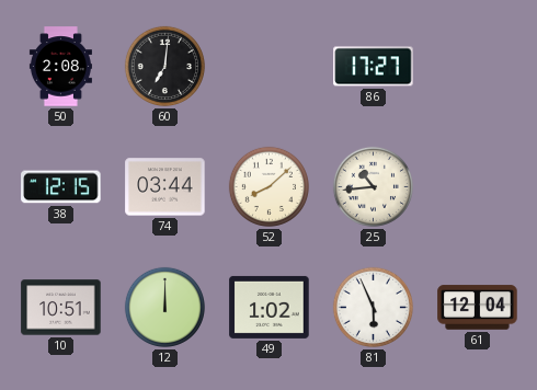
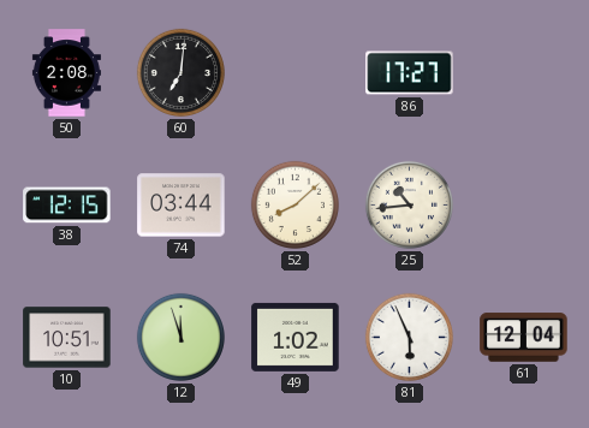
12: 12:00 -> 11:57 (180, 337)
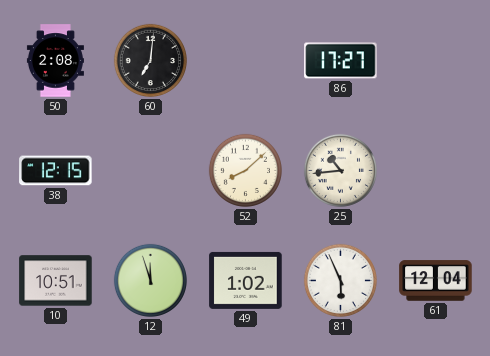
74: 03:44 -> none (182, 206)
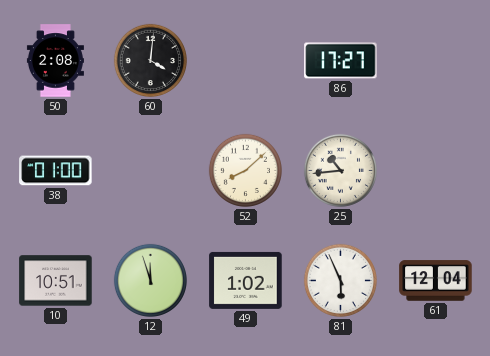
60: 7:01 -> 4:01 (150, 60)
38: 12:15 -> 01:00 (56, 171)
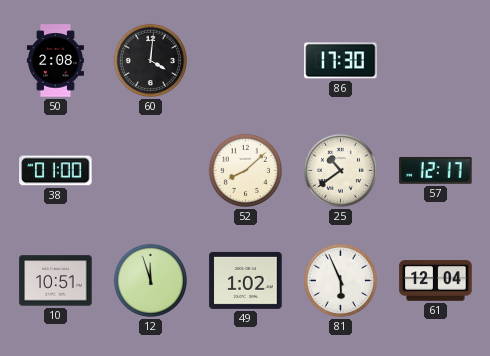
86: 17:27 -> 17:30 (341, 61)
25: 10:44 -> 10:39 (340, 170)
57: none -> 12:17 (436, 170)
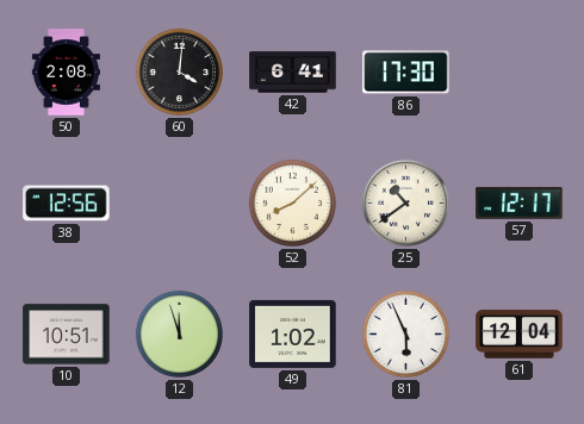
42: none -> 6:41 (293, 73)
38: 01:00 -> 12:56 (67, 204)
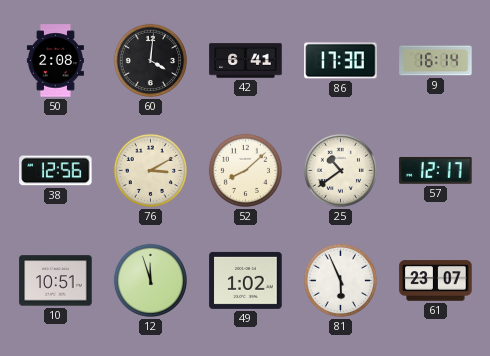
9: none -> 16:14 (436, 61)
76: none -> 3:10 (150, 170)
61: 12:04 -> 23:07 (436, 281)
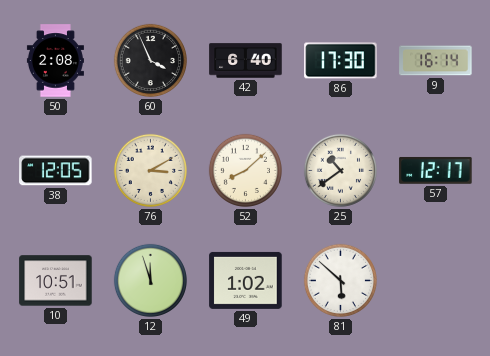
60: 4:01 -> 3:56 (150, 60)
42: 6:41 -> 6:40 (246, 61)
38: 12:56 -> 12:05 (56, 171)
81: 5:56 -> 5:52 (340, 280)
61: 23:07 -> none (436, 281)
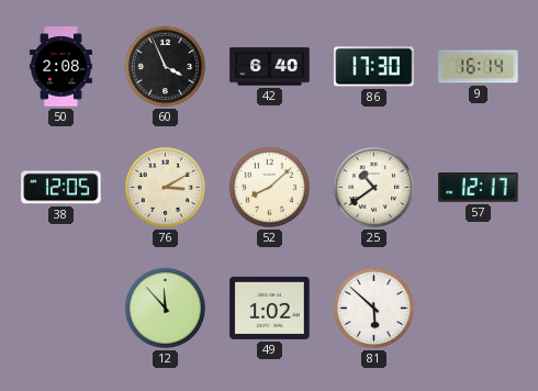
10: 10:51 -> none (56, 281)
12: 11:57 -> 11:53 (165, 308)
